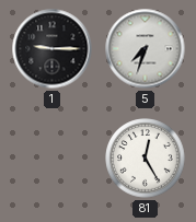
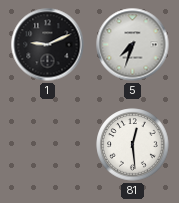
1: 9:15 -> 9:11 (48, 45)
81: 12:25 -> 12:29 (133, 145)
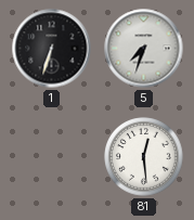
1: 9:11 -> 6:33 (52, 49)
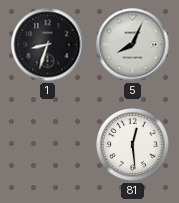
1: 6:33 -> 8:33 (48, 45)
5: 7:33 -> 8:04 (133, 45)
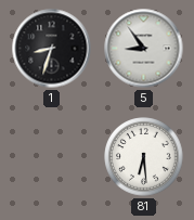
5: 8:04 -> 8:54 (144, 49)
81: 12:29 -> 6:29 (144, 157)
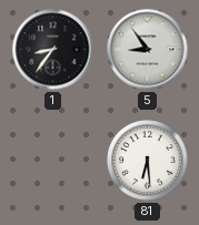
1: 8:33 -> 8:36 (53, 50)
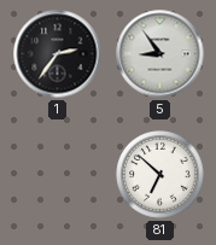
1: 8:36 -> 2:36 (58, 54)
81: 6:29 -> 6:52 (160, 175)
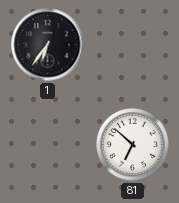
1: 2:36 -> 6:36 (48, 45)
5: 8:54 -> none (160, 54)
